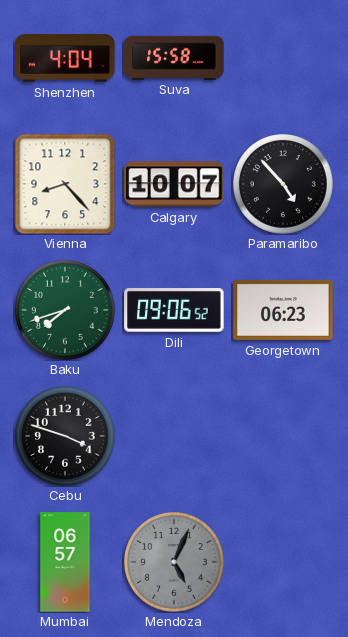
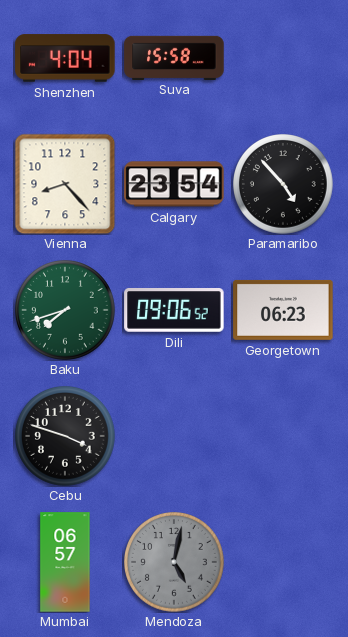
Calgary: 10:07 -> 23:54 (174, 184)
Mendoza: 5:04 -> 5:02 (175, 563)
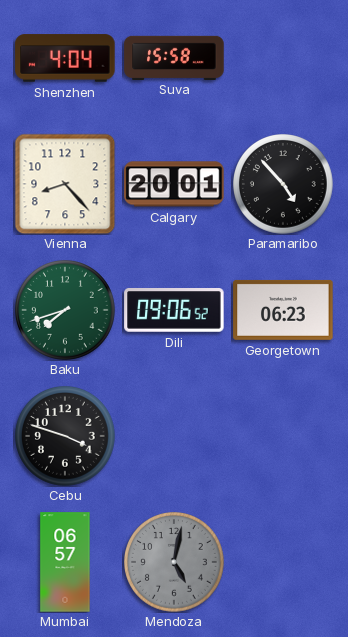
Calgary: 23:54 -> 20:01 (174, 184)
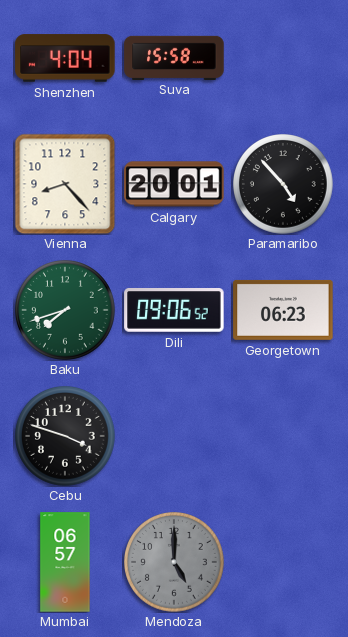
Mendoza: 5:02 -> 5:00 (175, 563)
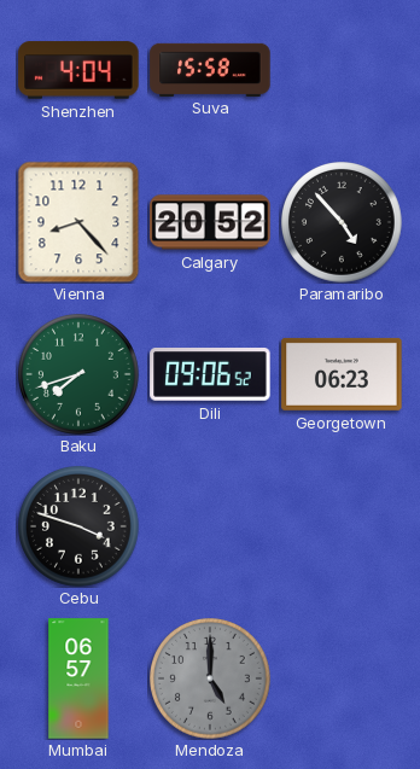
Calgary: 20:01 -> 20:52 (210, 222)
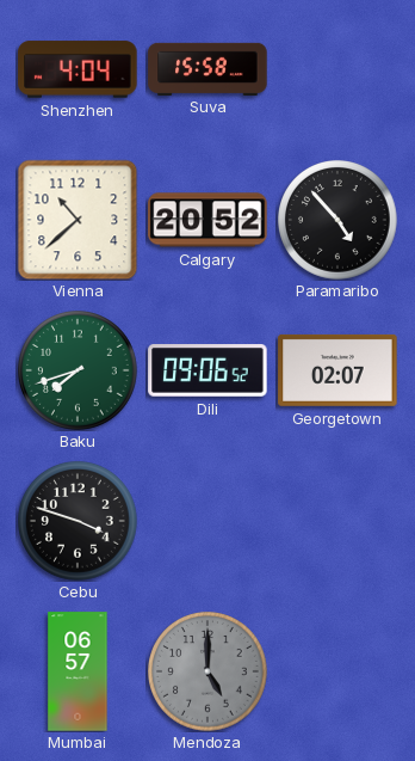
Vienna: 8:23 -> 10:38 (78, 220)
Georgetown: 06:23 -> 02:07 (337, 370)
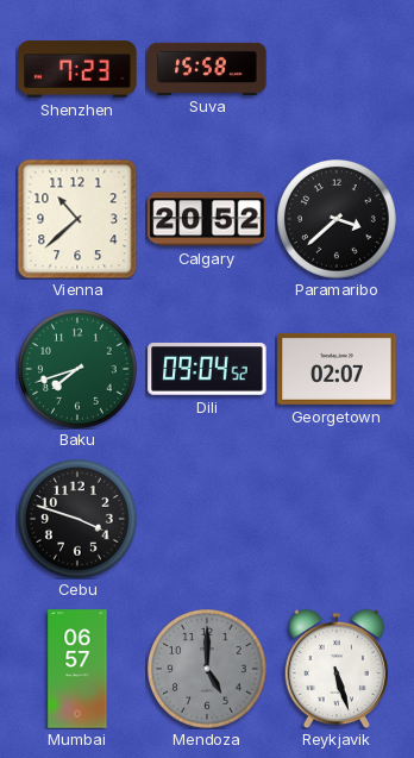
Shenzhen: 4:04 -> 7:23 (77, 69)
Paramaribo: 4:53 -> 3:38 (338, 220)
Dili: 09:06 -> 09:04 (207, 369)
Reykjavik: none -> 5:27 (335, 669)
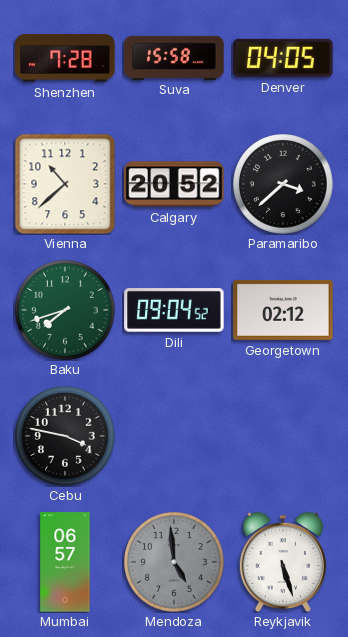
Shenzhen: 7:23 -> 7:28 (65, 58)
Denver: none -> 04:05 (283, 58)
Georgetown: 02:07 -> 02:12 (283, 310)
Cebu: 3:48 -> 3:47 (66, 437)
Mendoza: 5:00 -> 4:59 (175, 563)
